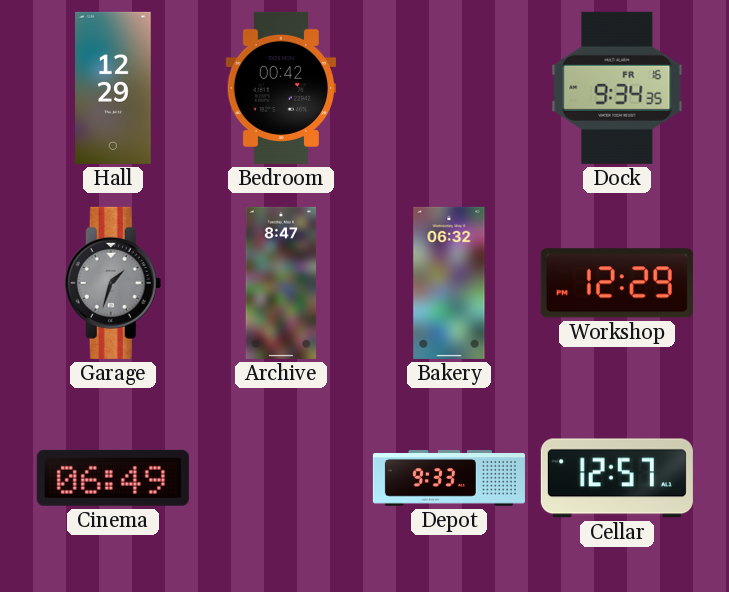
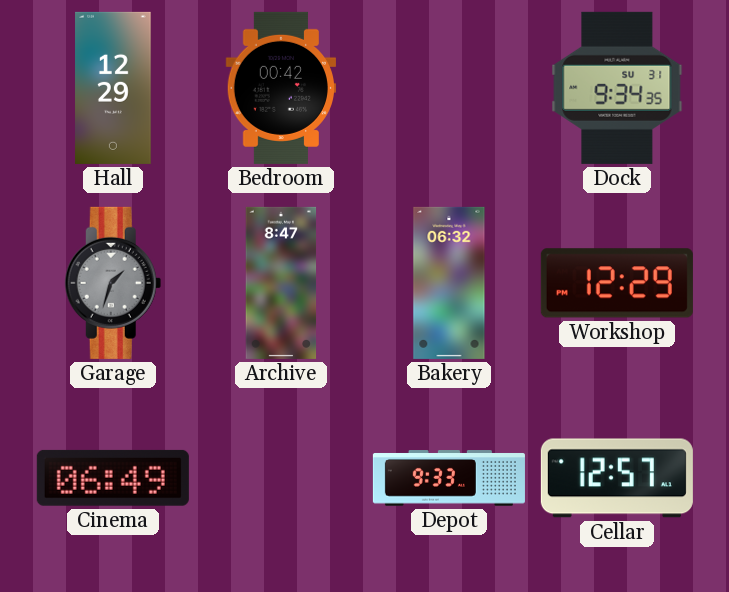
Dock date: FR 16 -> SU 31 (617, 88)
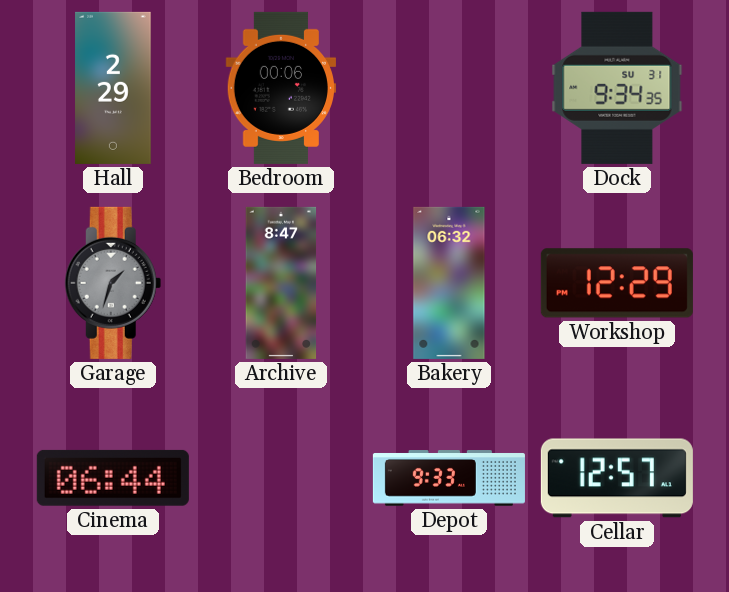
Hall: 12:29 -> 2:29 (113, 88)
Bedroom: 00:42 -> 00:06 (280, 88)
Cinema: 06:49 -> 06:44 (113, 478)
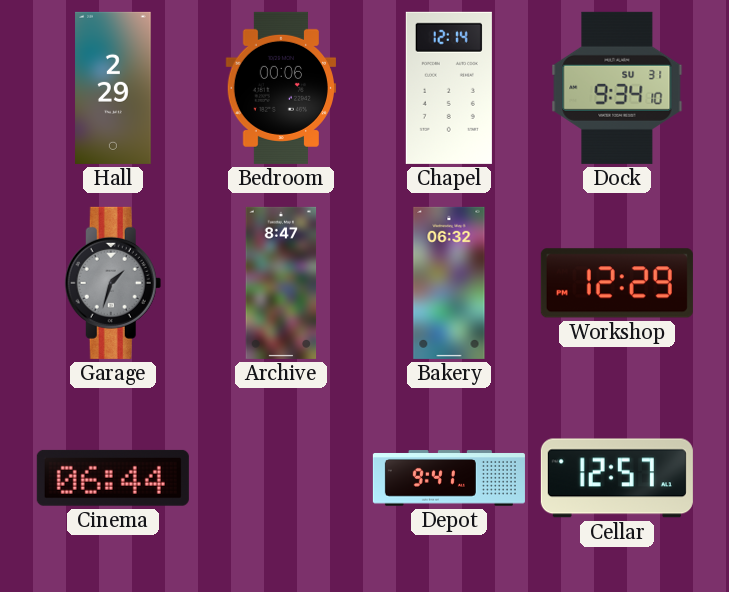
Chapel: none -> 12:14 (449, 88)
Dock: 9:34:35 -> 9:34:10 (617, 88)
Depot: 9:33 -> 9:41 (449, 478)
